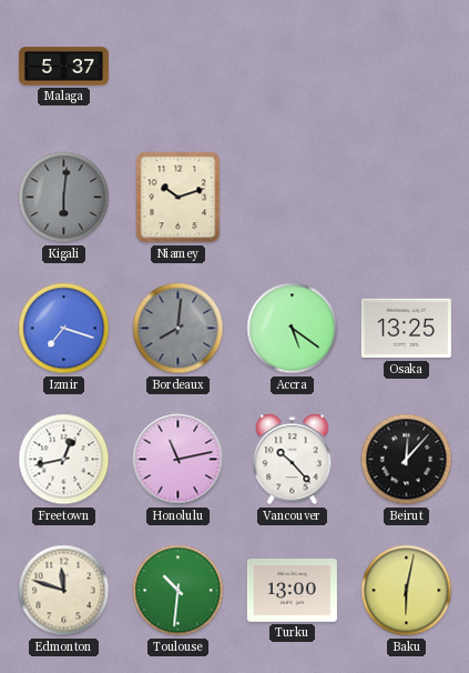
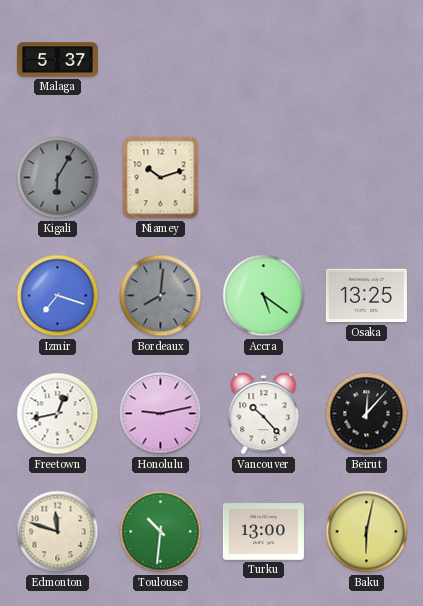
Kigali: 6:01 -> 6:05 (58, 178)
Honolulu: 11:13 -> 9:13 (161, 414)
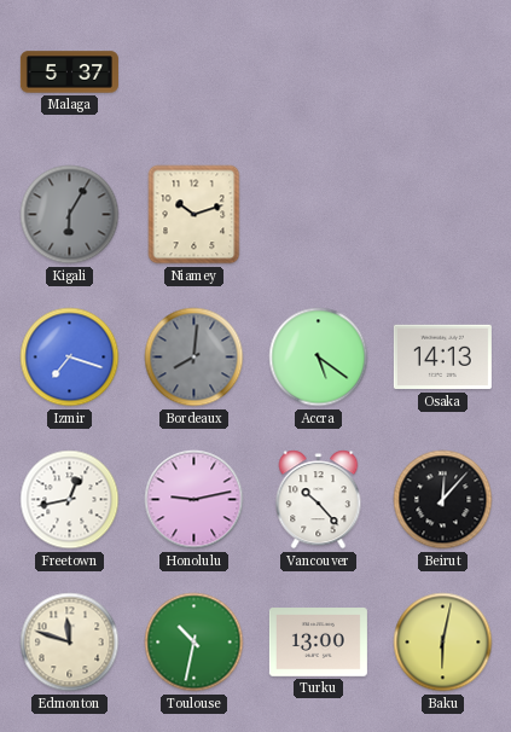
Osaka: 13:25 -> 14:13 (442, 358)
Toulouse: 10:31 -> 10:32 (194, 643)
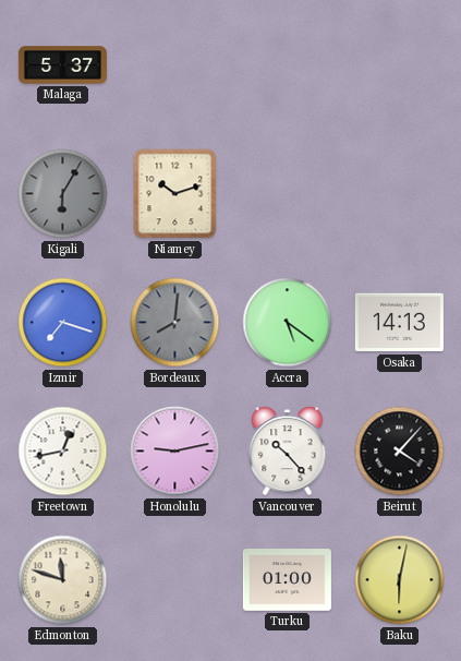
Beirut: 12:07 -> 4:07 (400, 452)
Toulouse: 10:32 -> none (194, 643)
Turku: 13:00 -> 01:00 (287, 580)
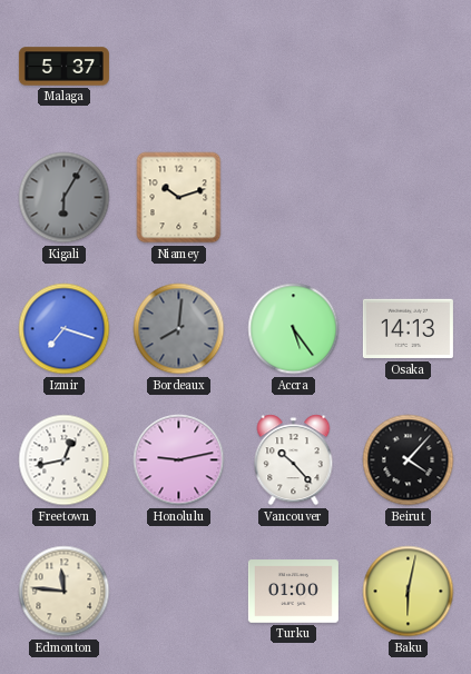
Accra: 5:21 -> 5:24 (294, 329)
Edmonton: 11:48 -> 11:46 (65, 592)
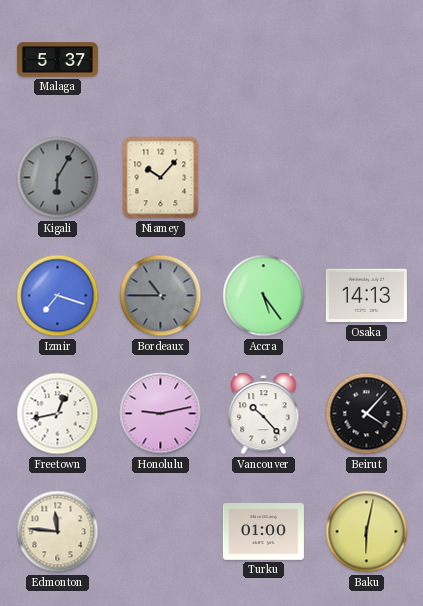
Niamey: 10:12 -> 10:07 (161, 178)
Bordeaux: 8:01 -> 10:45 (161, 296)
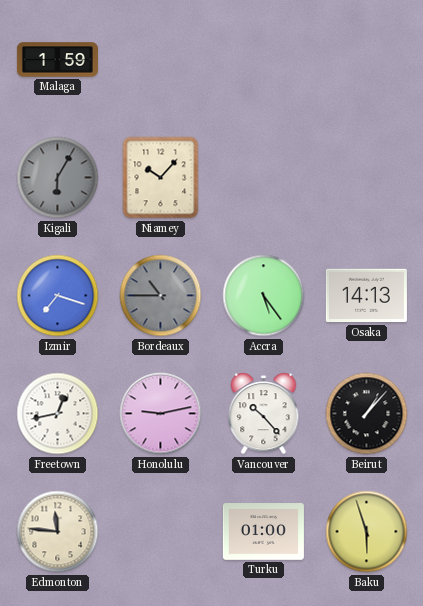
Malaga: 5:37 -> 1:59 (57, 60)
Beirut: 4:07 -> 1:07 (367, 414)
Baku: 6:02 -> 5:57 (367, 532)
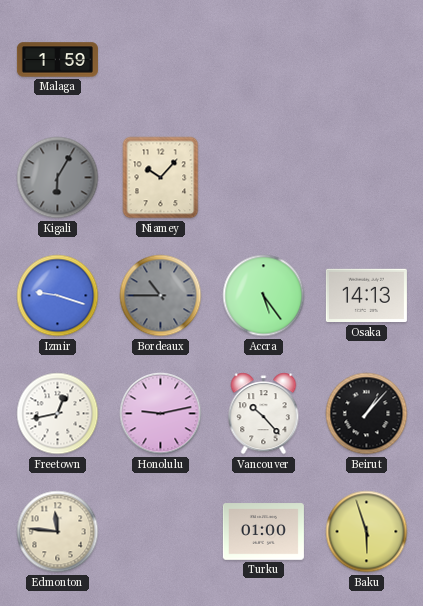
Izmir: 7:18 -> 9:18 (58, 296)
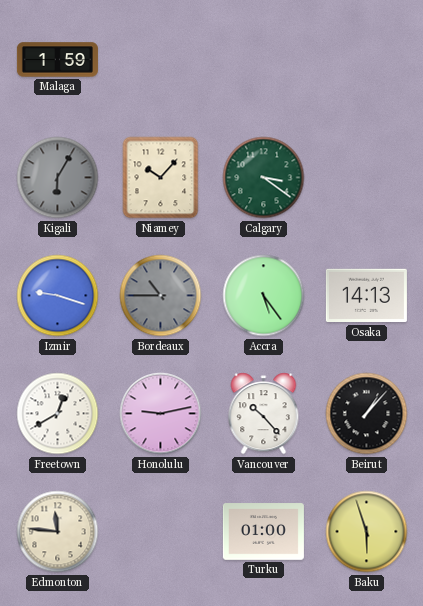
Calgary: none -> 3:21 (264, 178)
Freetown: 12:43 -> 12:40 (58, 414)
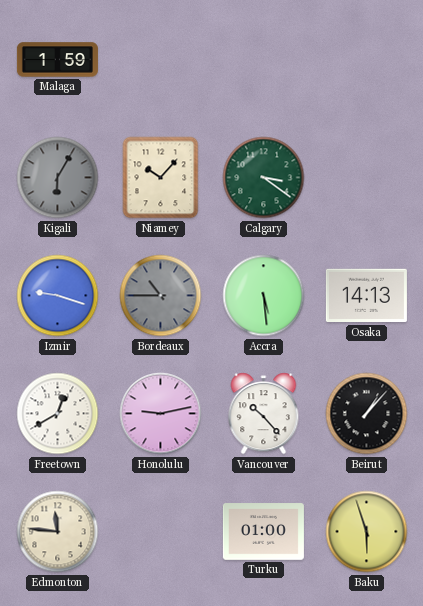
Accra: 5:24 -> 5:29 (264, 296)
